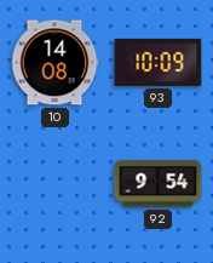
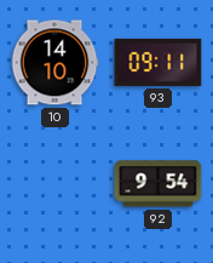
10: 14:08 -> 14:10 (54, 63)
93: 10:09 -> 09:11 (159, 62)
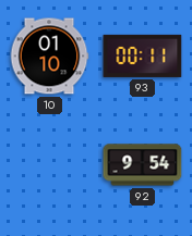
10: 14:10 -> 01:10 (49, 57)
93: 09:11 -> 00:11 (143, 55)
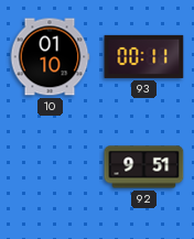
92: 9:54 -> 9:51 (144, 167)
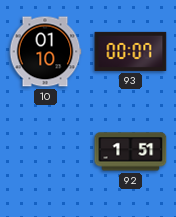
93: 00:11 -> 00:07 (131, 51)
92: 9:51 -> 1:51 (131, 152)
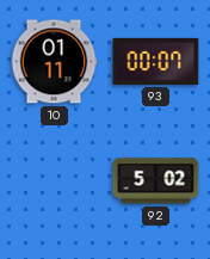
10: 01:10 -> 01:11 (54, 62)
92: 1:51 -> 5:02 (156, 181)
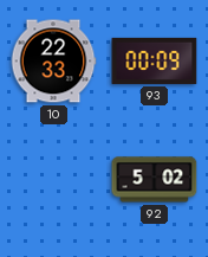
10: 01:11 -> 22:33 (53, 62)
93: 00:07 -> 00:09 (155, 60)
